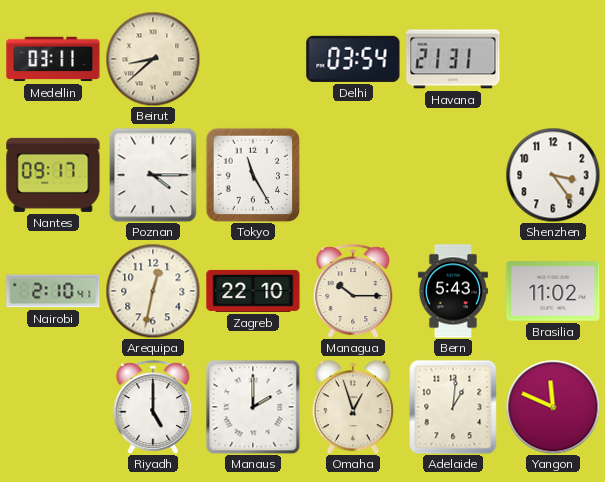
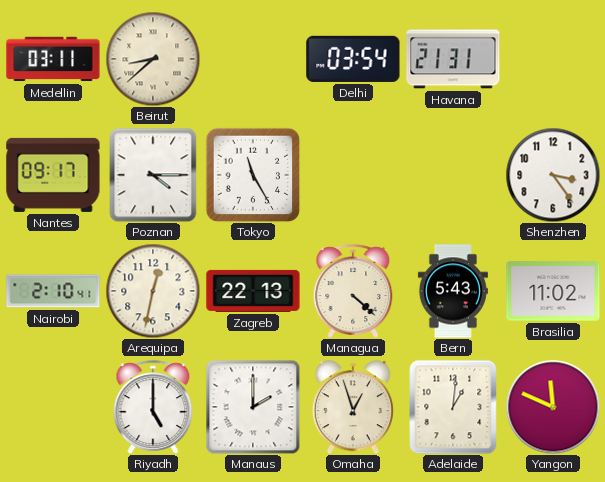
Zagreb: 22:10 -> 22:13 (253, 291)
Managua: 10:15 -> 4:22 (353, 291)
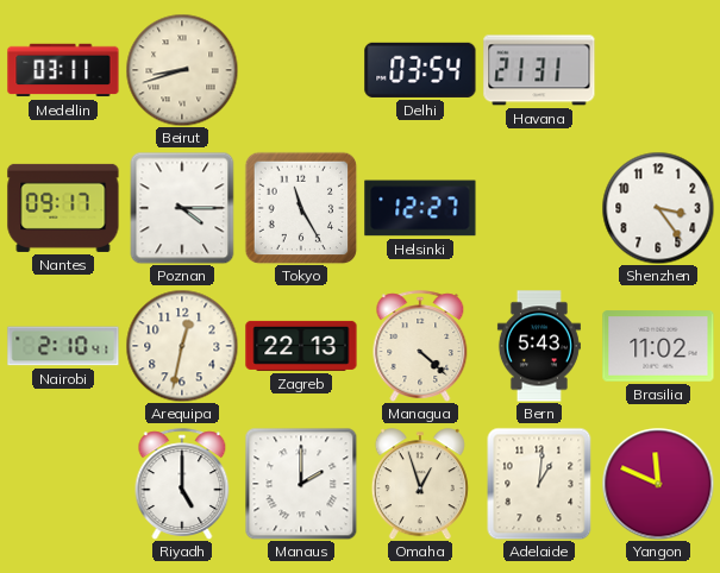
Beirut: 8:38 -> 8:42 (182, 70)
Helsinki: none -> 12:27 (420, 208)
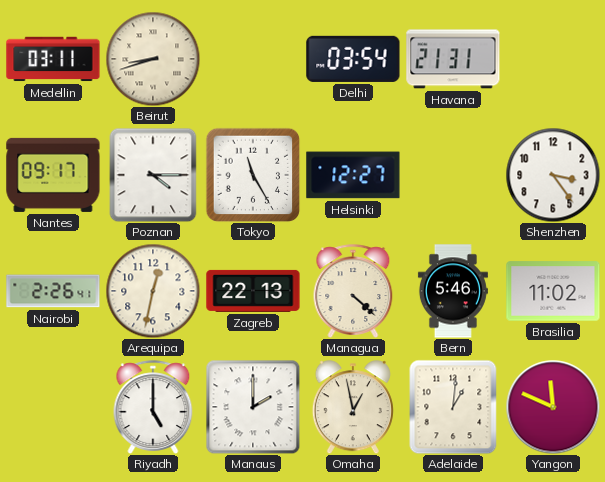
Nairobi: 2:10 -> 2:26 (53, 291)
Bern: 5:43 -> 5:46 (453, 291)
Omaha: 12:57 -> 12:58 (353, 407)
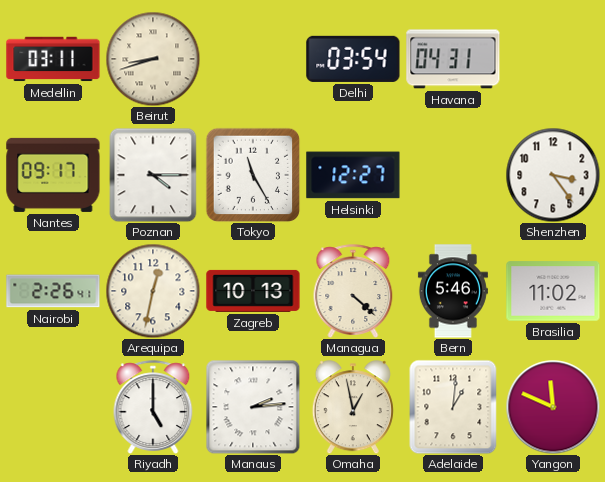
Havana: 21:31 -> 04:31 (453, 59)
Zagreb: 22:13 -> 10:13 (253, 291)
Manaus: 2:00 -> 2:14 (253, 407)
